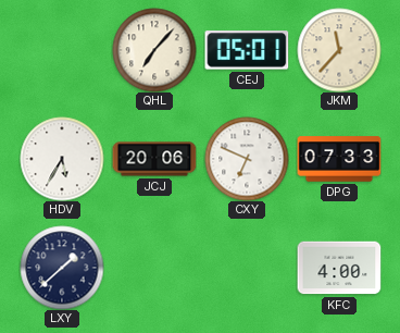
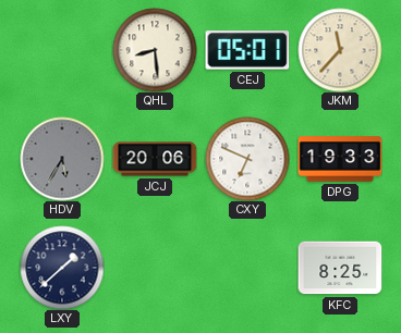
QHL: 7:07 -> 8:29 (155, 50)
HDV dial: white -> grey (62, 159)
DPG: 07:33 -> 19:33 (340, 159)
KFC: 4:00 -> 8:25 (340, 268)
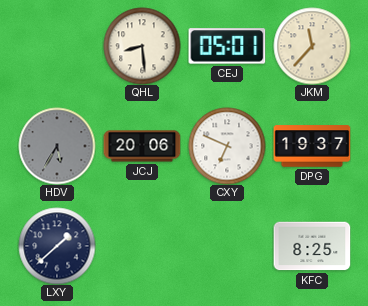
DPG: 19:33 -> 19:37 (312, 146)
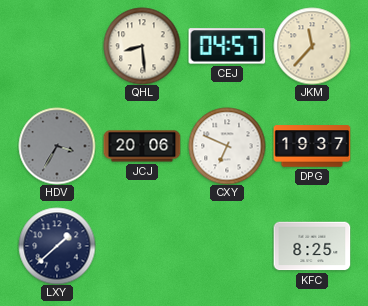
CEJ: 05:01 -> 04:57 (227, 46)
HDV: 5:35 -> 3:35 (57, 146)
